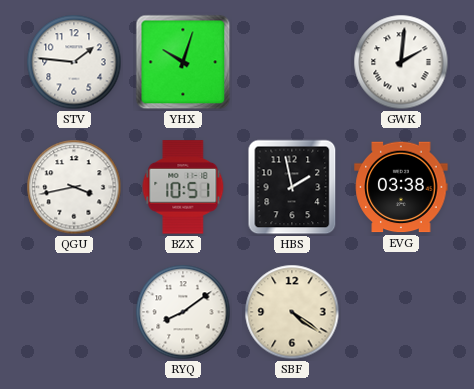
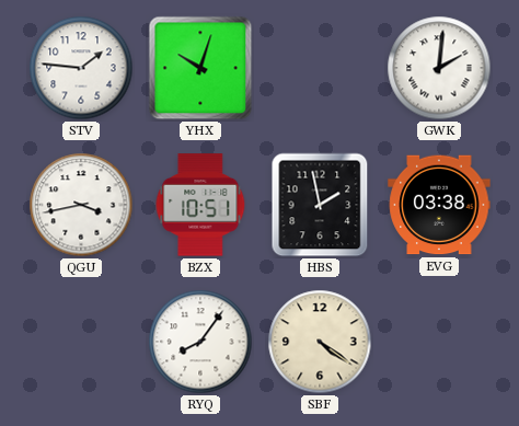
RYQ: 8:09 -> 8:06 (200, 342)
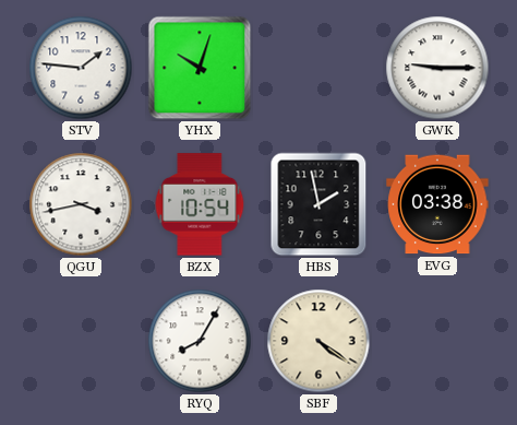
GWK: 2:01 -> 9:15 (437, 68)
BZX: 10:51 -> 10:54 (200, 204)
RYQ: 8:06 -> 8:05 (200, 341)
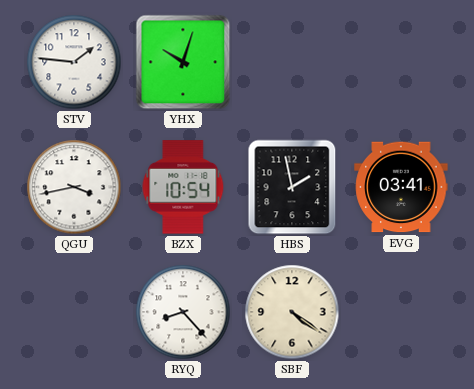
GWK: 9:15 -> none (437, 68)
EVG: 03:38 -> 03:41 (401, 187)
RYQ: 8:05 -> 8:23 (183, 312)
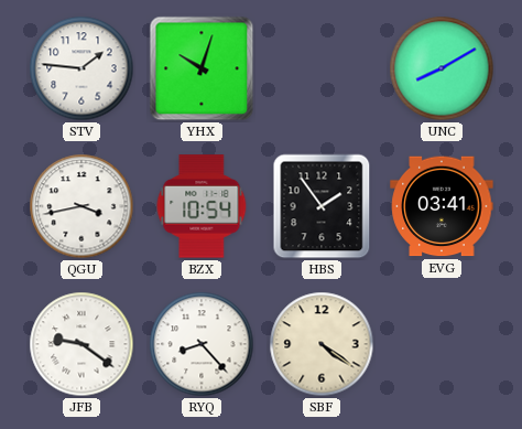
UNC: none -> 8:10 (442, 68)
HBS: 1:58 -> 1:54 (322, 206)
JFB: none -> 9:21 (81, 344)
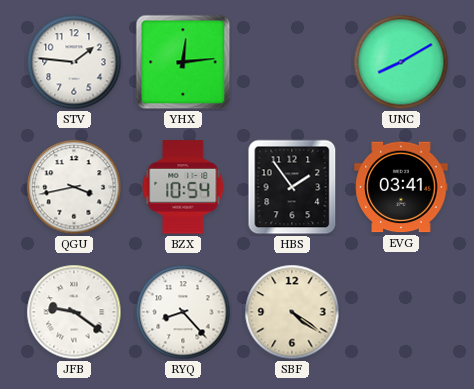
YHX: 10:03 -> 12:14 (183, 62)
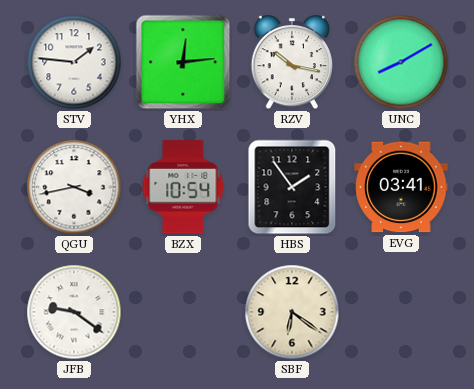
RZV: none -> 10:17 (292, 63)
RYQ: 8:23 -> none (183, 312)
SBF: 4:21 -> 6:21 (292, 312)
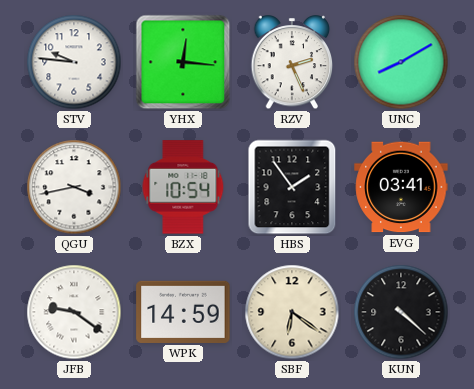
STV: 1:46 -> 9:46 (74, 62)
YHX: 12:14 -> 12:16 (183, 62)
RZV: 10:17 -> 2:26 (292, 63)
WPK: none -> 14:59 (183, 312)
KUN: none -> 4:22 (401, 312)
